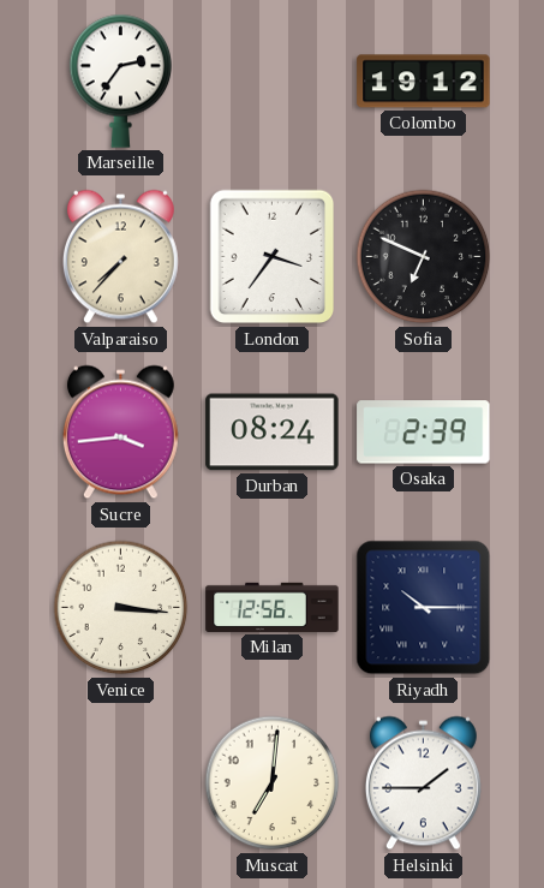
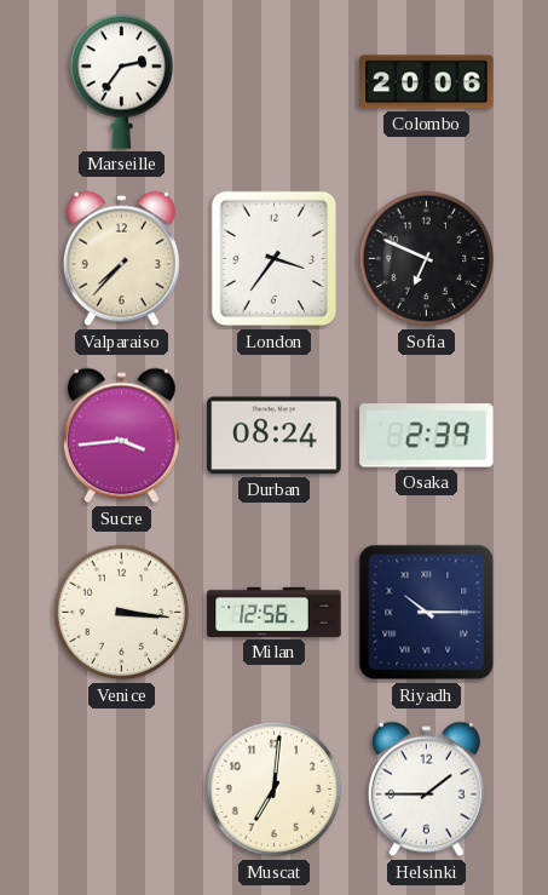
Colombo: 19:12 -> 20:06 (427, 82)
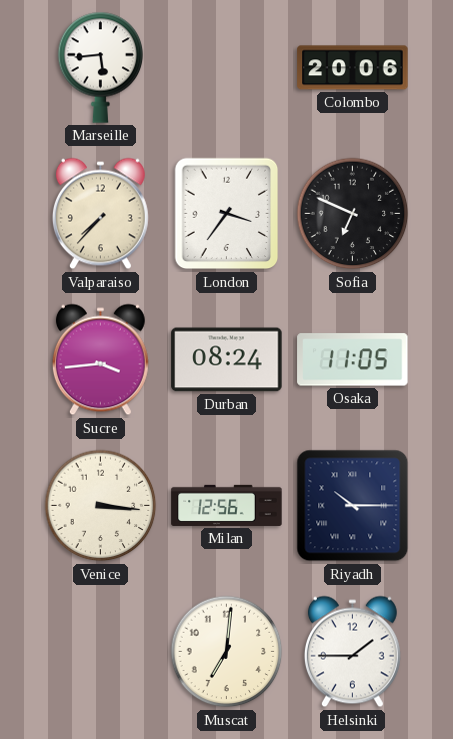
Marseille: 2:36 -> 5:44 (101, 67)
Osaka: 2:39 -> 11:05 (353, 360)
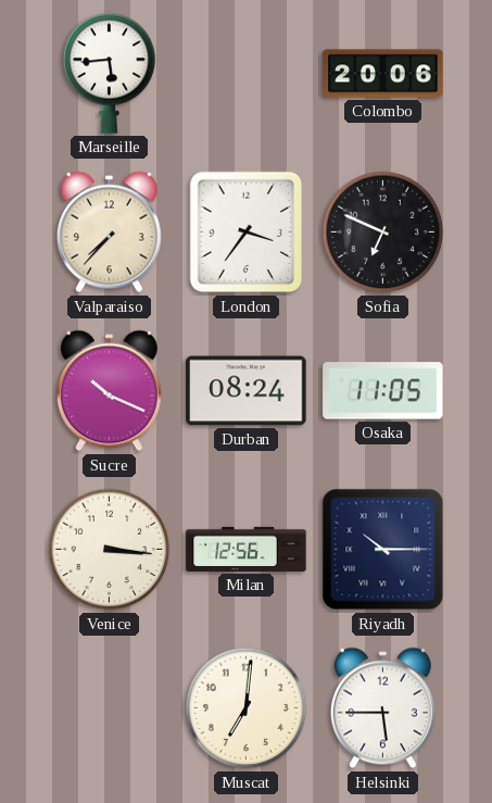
Sucre: 3:44 -> 10:19 (109, 391)
Helsinki: 1:45 -> 5:45 (382, 708)
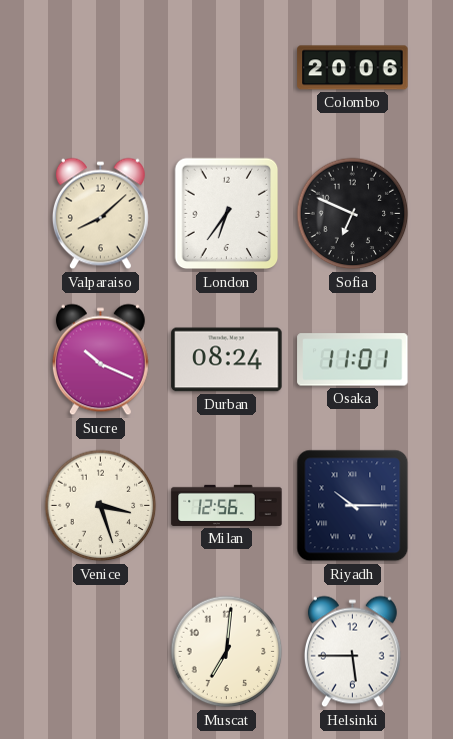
Marseille: 5:44 -> none (110, 73)
Valparaiso: 7:37 -> 8:08 (100, 214)
London: 3:36 -> 6:36 (227, 214)
Osaka: 11:05 -> 11:01 (353, 360)
Venice: 3:16 -> 3:27 (101, 506)
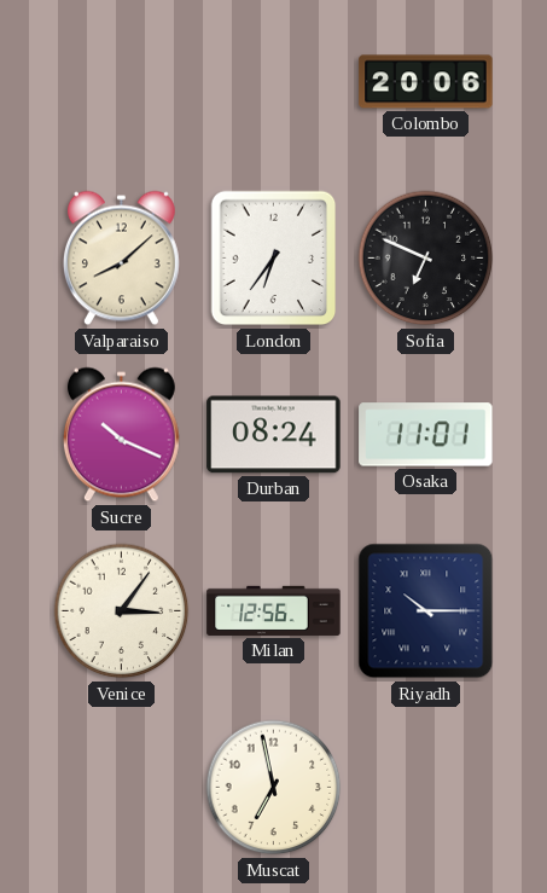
Venice: 3:27 -> 3:06 (122, 611)
Muscat: 7:01 -> 6:58 (274, 788)
Helsinki: 5:45 -> none (352, 652)
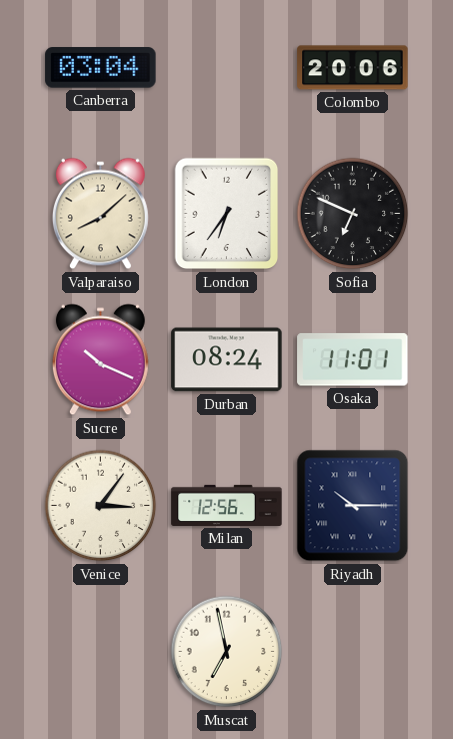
Canberra: none -> 03:04 (101, 68)
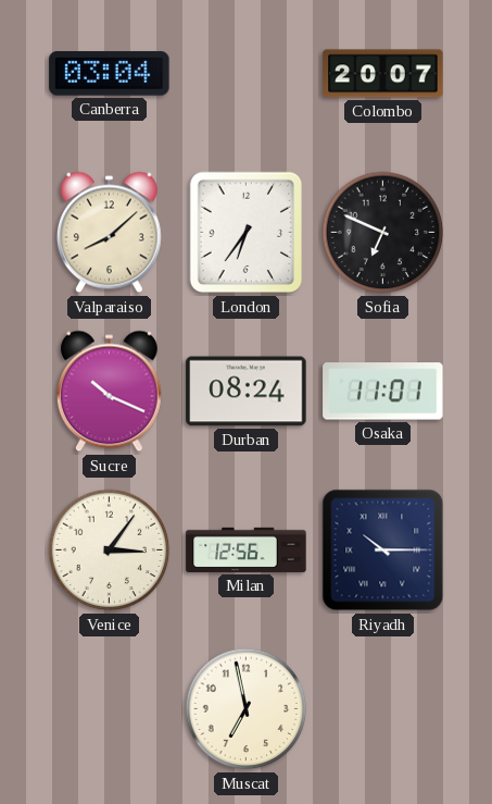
Colombo: 20:06 -> 20:07 (383, 74)
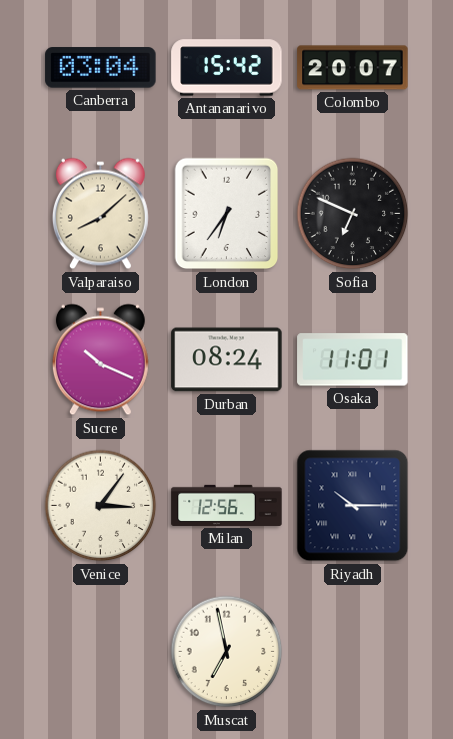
Antananarivo: none -> 15:42 (227, 68)
